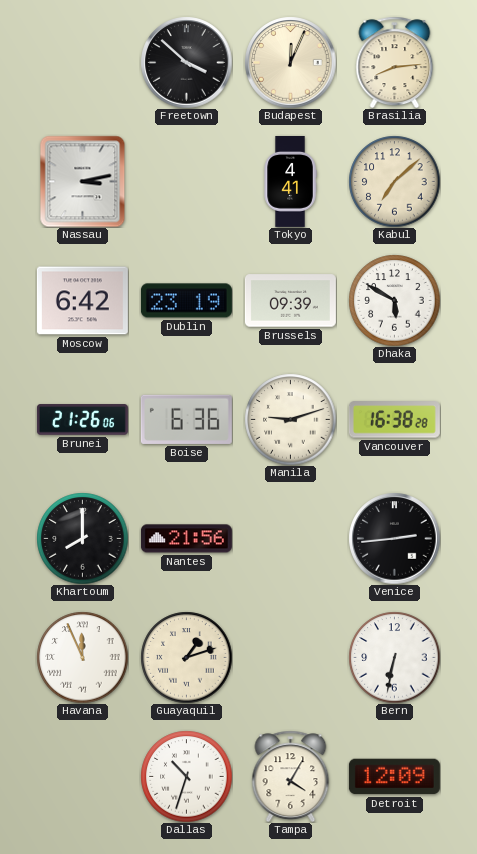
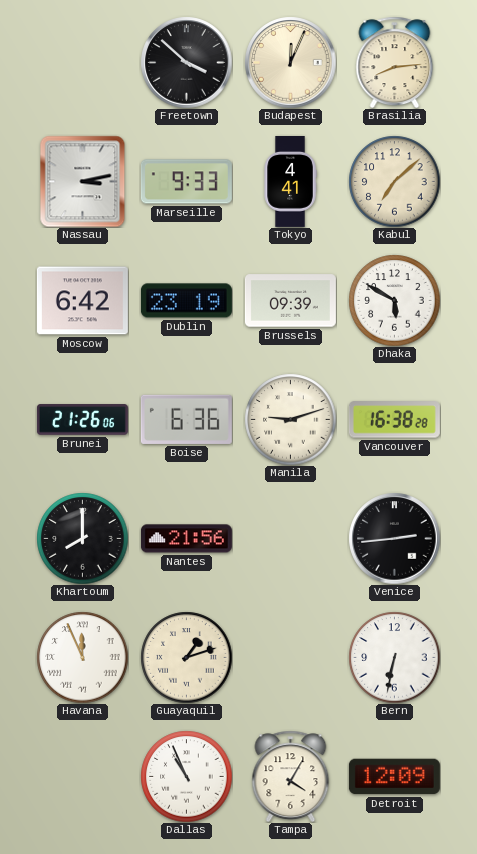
Marseille: none -> 9:33 (186, 182)
Dallas: 10:33 -> 10:56 (186, 776)
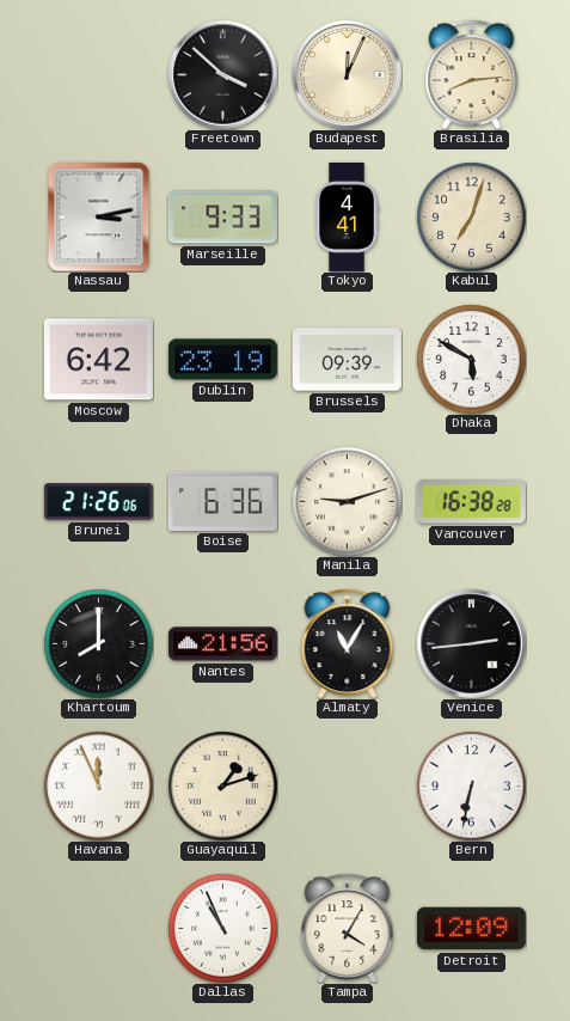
Kabul: 7:08 -> 7:03 (471, 216)
Almaty: none -> 11:05 (348, 643)
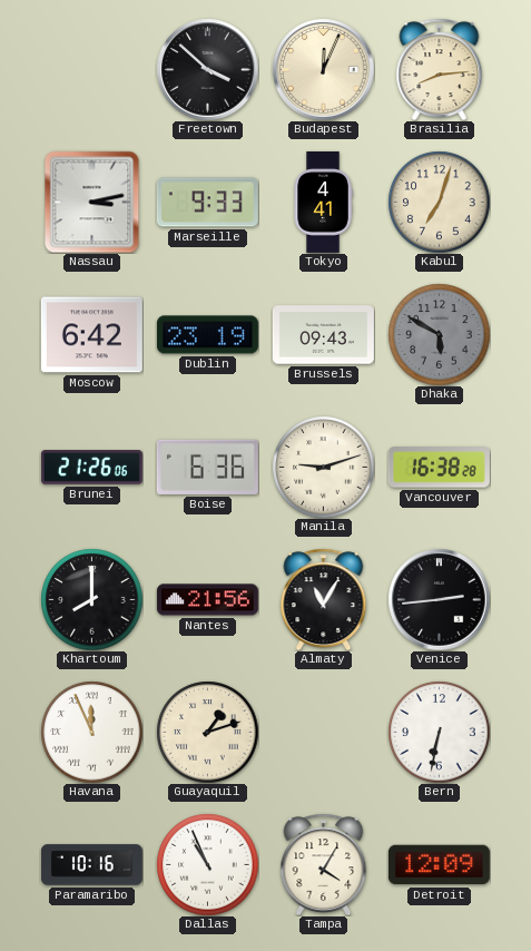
Brussels: 09:39 -> 09:43 (323, 335)
Dhaka dial: white -> grey (439, 334)
Paramaribo: none -> 10:16 (91, 865)
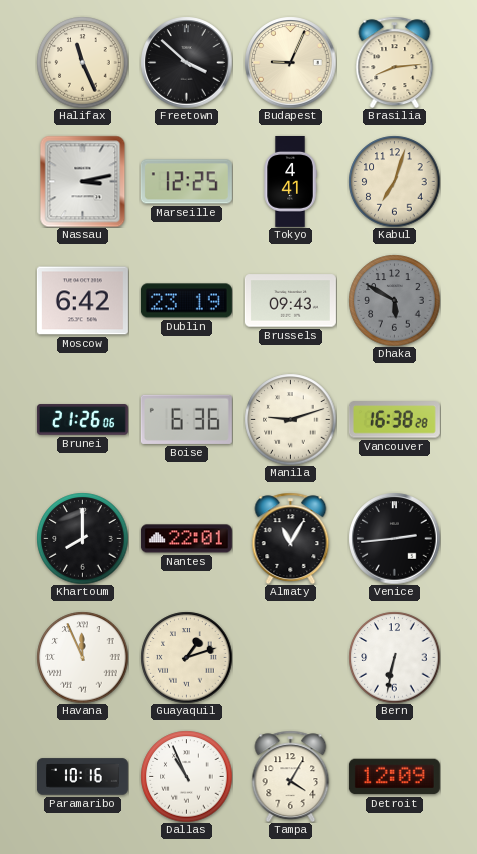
Halifax: none -> 11:26 (82, 62)
Budapest: 12:04 -> 9:04 (290, 62)
Marseille: 9:33 -> 12:25 (186, 182)
Nantes: 21:56 -> 22:01 (186, 539)
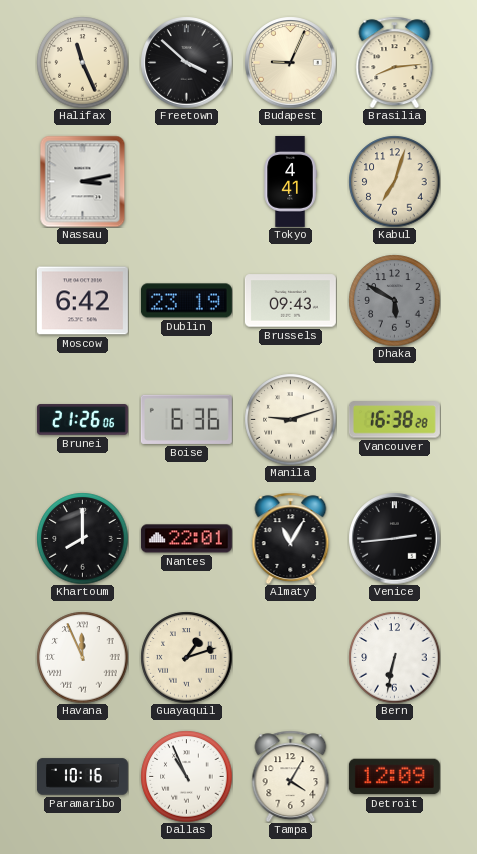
Marseille: 12:25 -> none (186, 182)
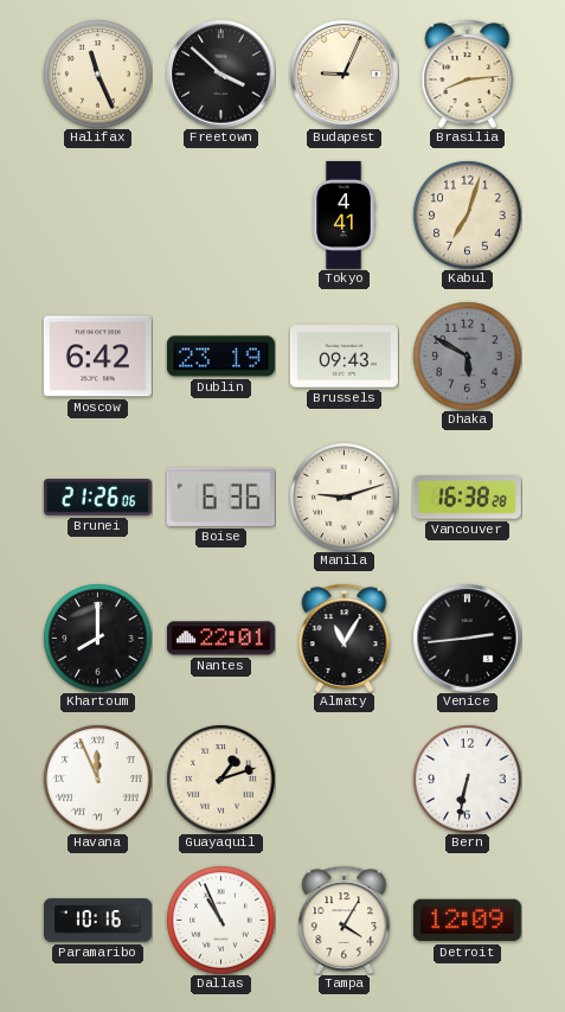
Nassau: 3:13 -> none (83, 181)
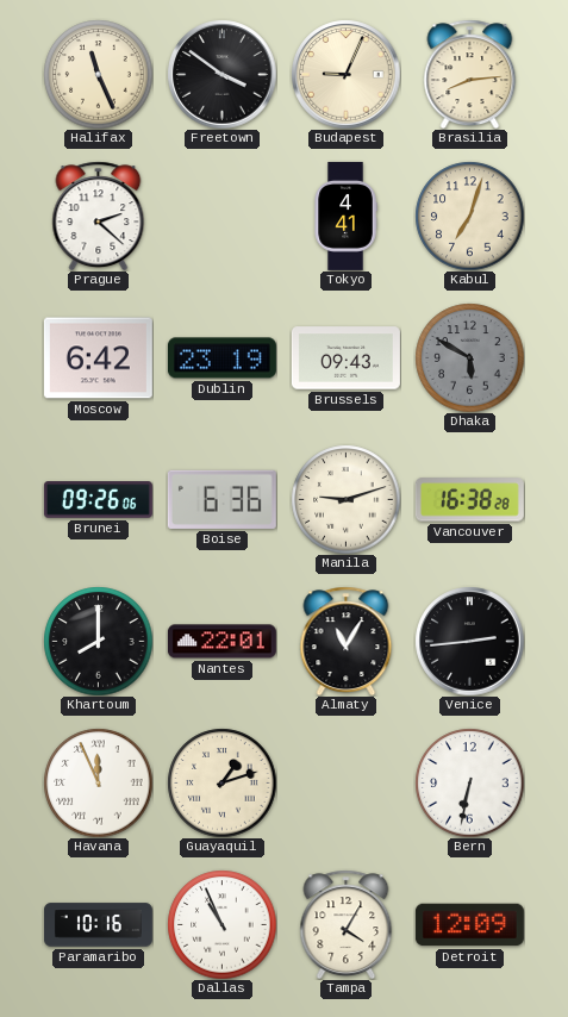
Freetown: 3:52 -> 3:51 (221, 74)
Prague: none -> 2:22 (99, 216)
Brunei: 21:26 -> 09:26 (98, 500)
